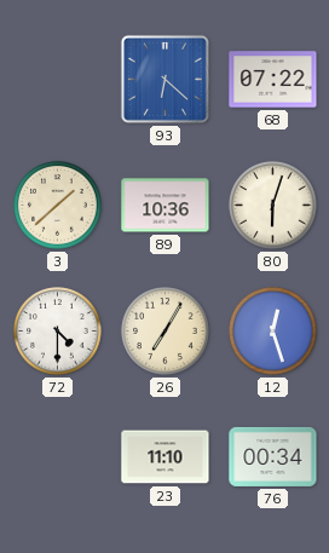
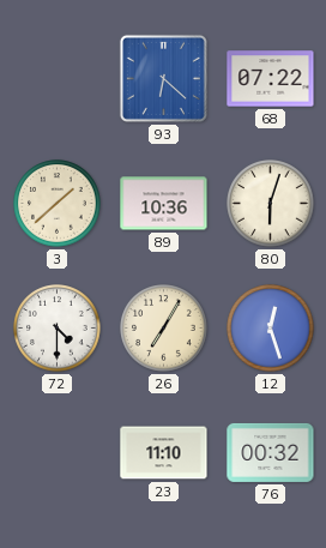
76: 00:34 -> 00:32 (271, 452)
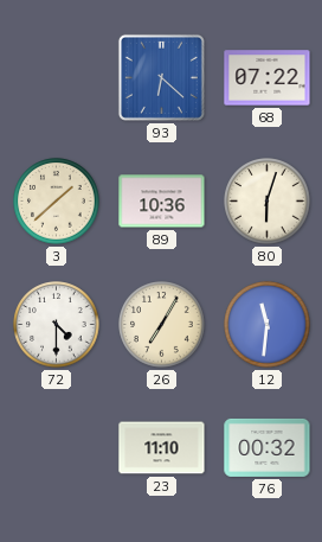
12: 12:27 -> 11:31 (268, 325)
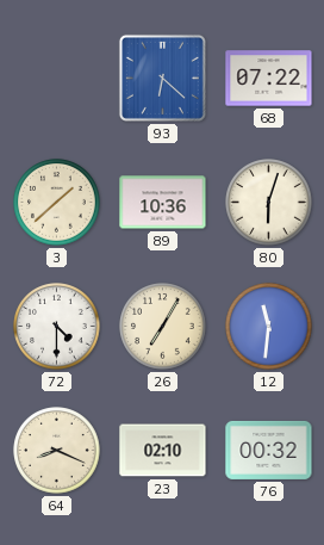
64: none -> 8:19 (57, 451)
23: 11:10 -> 02:10 (163, 451)
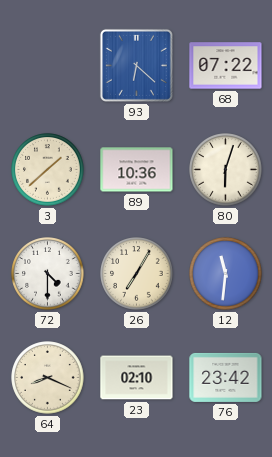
76: 00:32 -> 23:42 (226, 377)
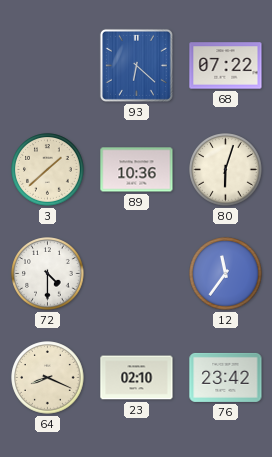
26: 7:05 -> none (137, 274)
12: 11:31 -> 11:36 (226, 274)
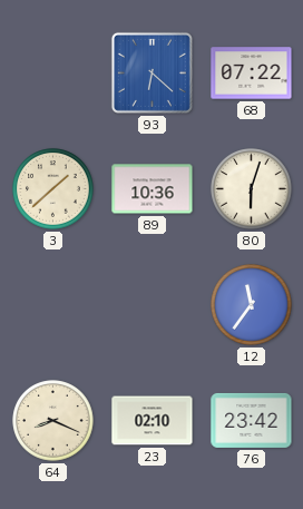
72: 4:30 -> none (48, 274)
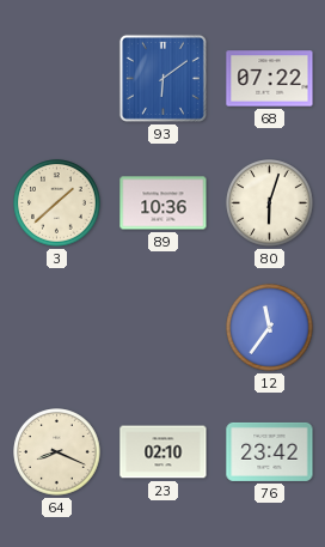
93: 6:22 -> 6:09 (162, 78)
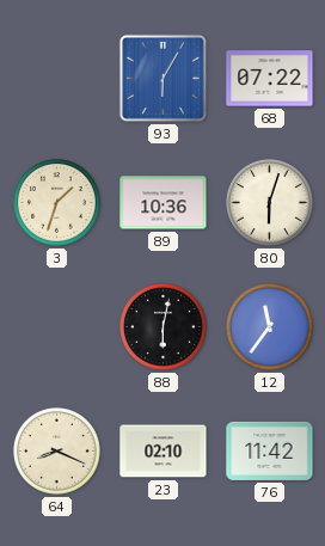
93: 6:09 -> 6:05 (162, 78)
3: 1:38 -> 1:33 (57, 203)
88: none -> 6:02 (164, 327)
76: 23:42 -> 11:42 (270, 450)
